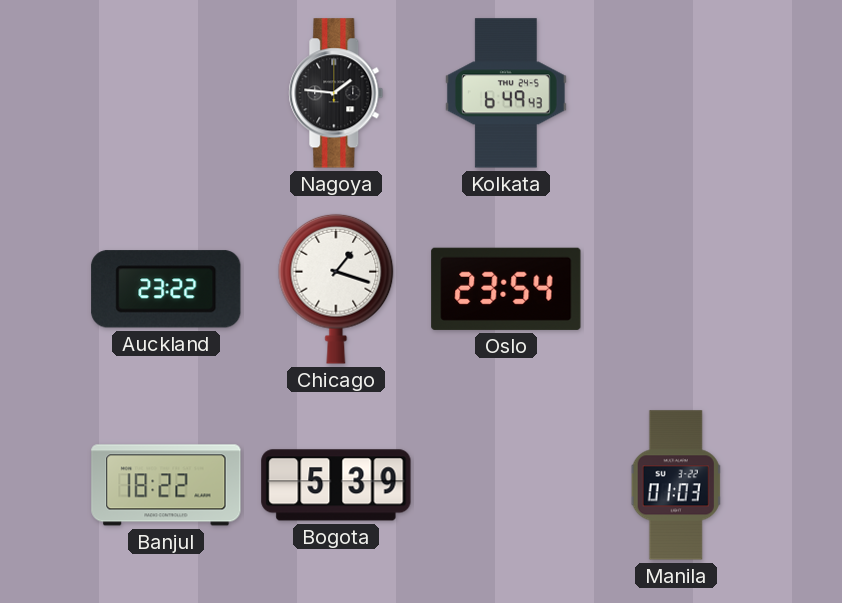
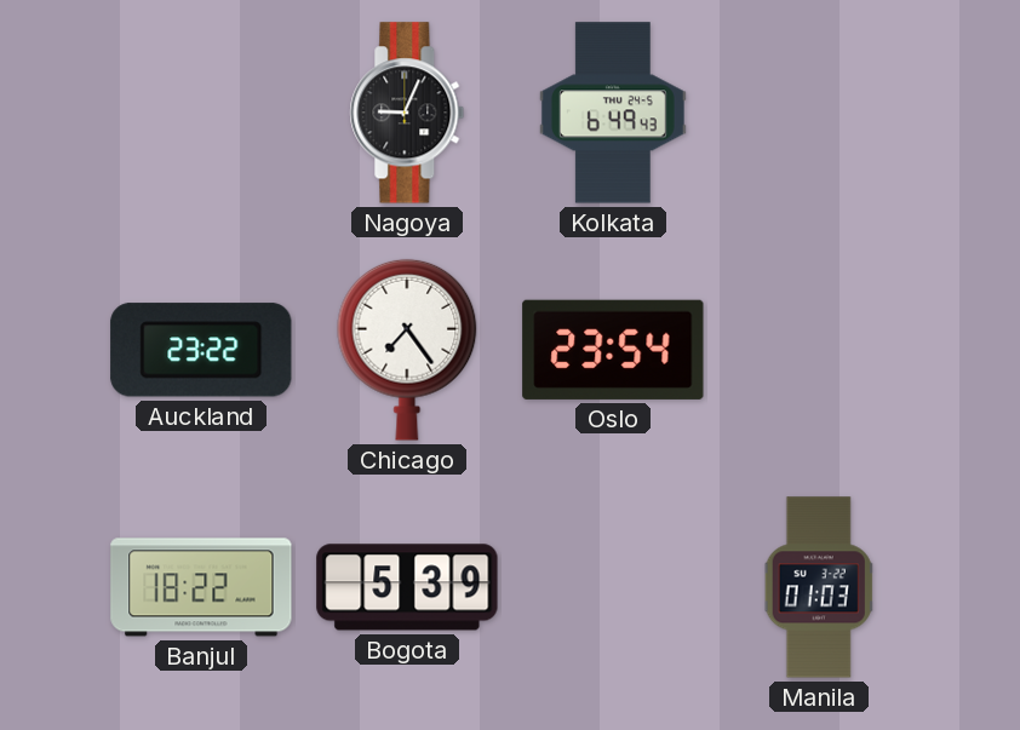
Nagoya: 1:46 -> 9:04 (407, 113)
Chicago: 1:18 -> 7:24 (407, 350)
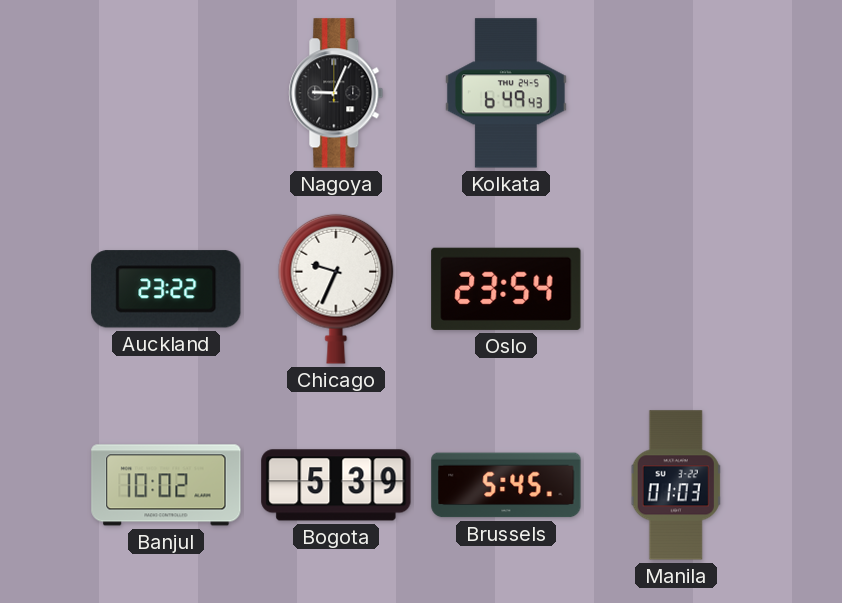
Chicago: 7:24 -> 9:34 (336, 289)
Banjul: 18:22 -> 10:02 (166, 485)
Brussels: none -> 5:45 (506, 485)
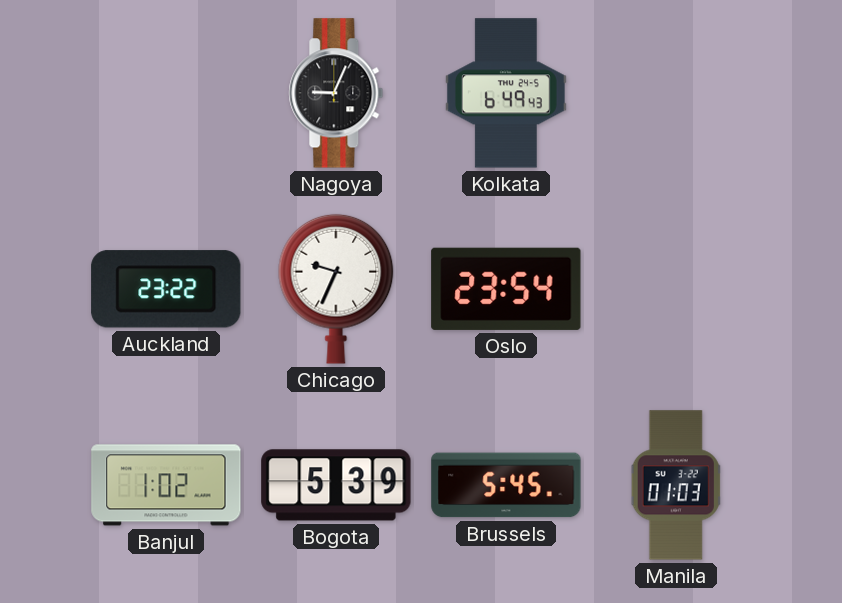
Banjul: 10:02 -> 1:02 (166, 485)
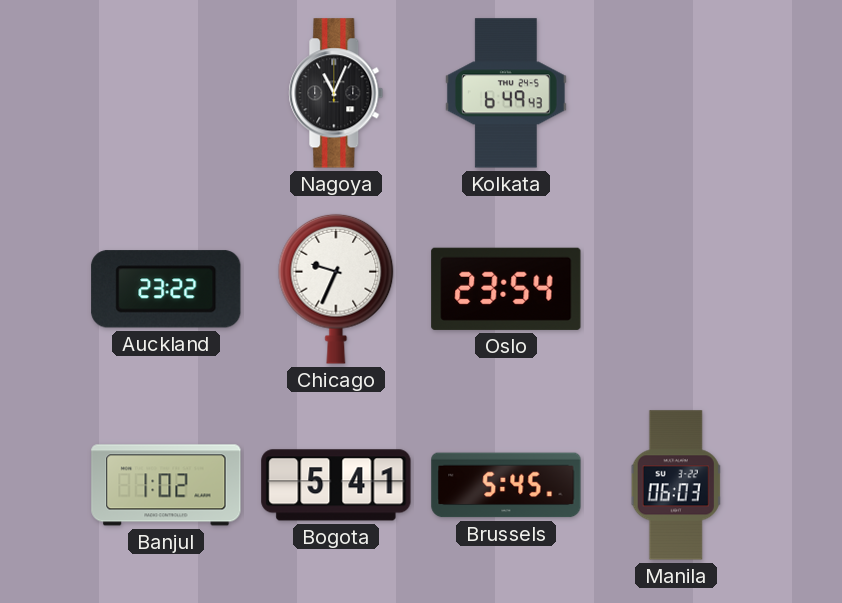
Nagoya: 9:04 -> 11:04 (336, 93)
Bogota: 5:39 -> 5:41 (336, 485)
Manila: 01:03 -> 06:03 (676, 485)
